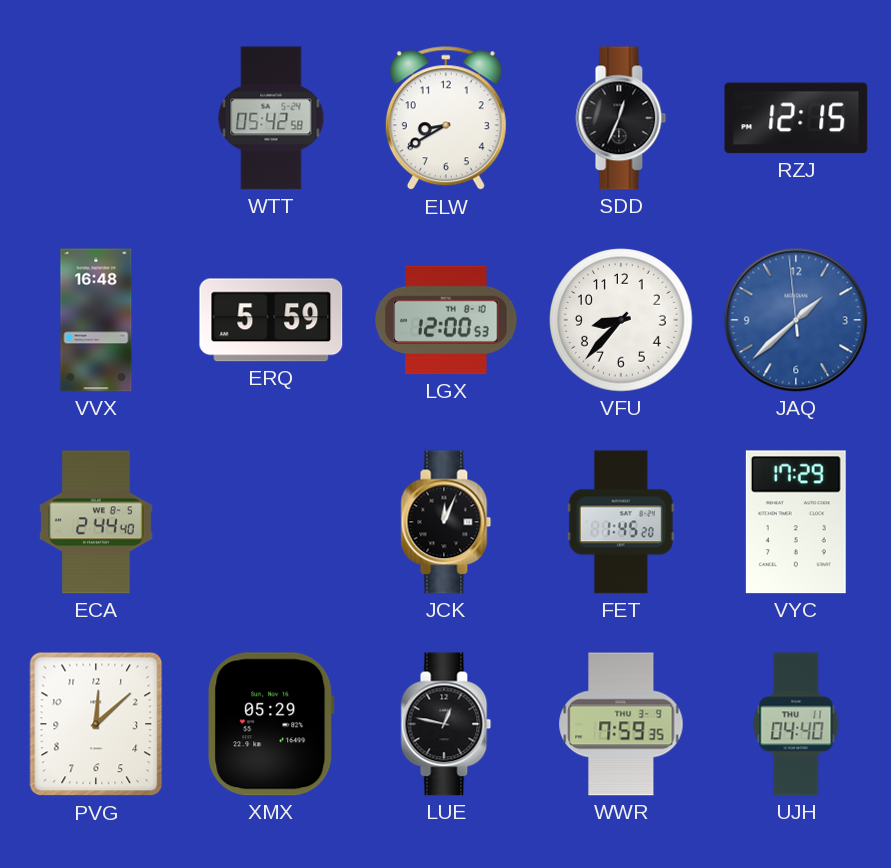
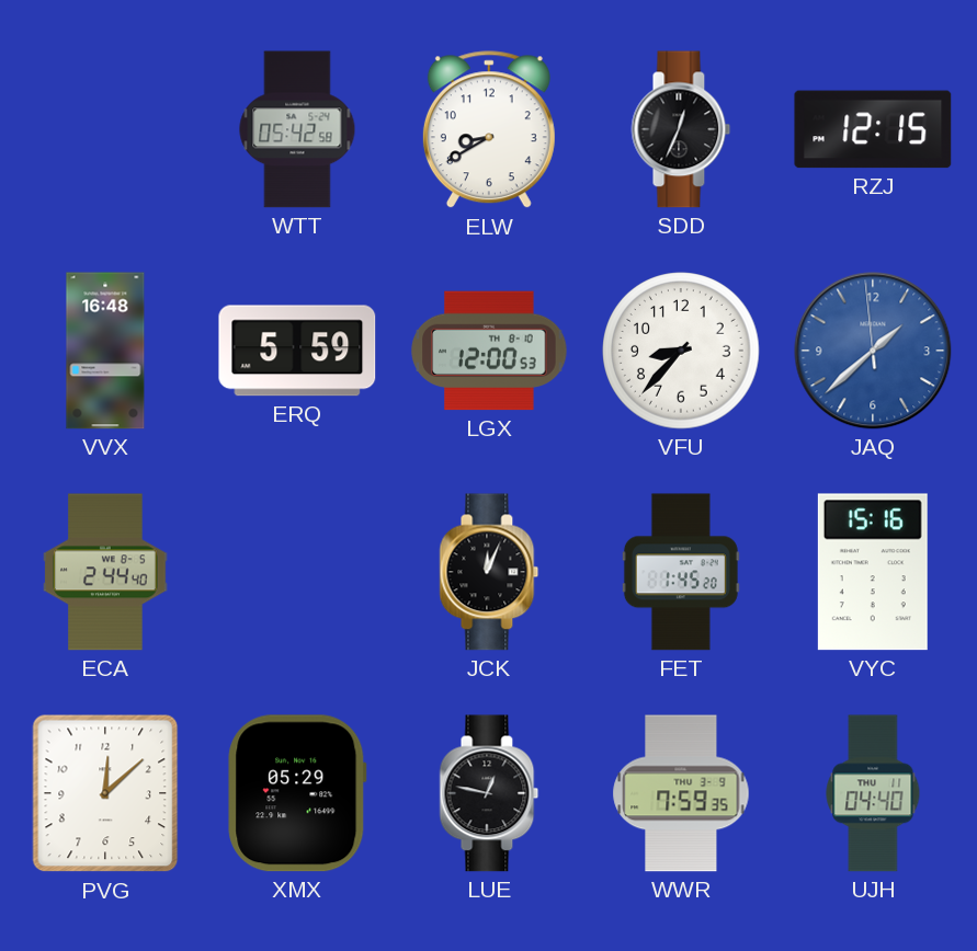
VYC: 17:29 -> 15:16 (873, 572)
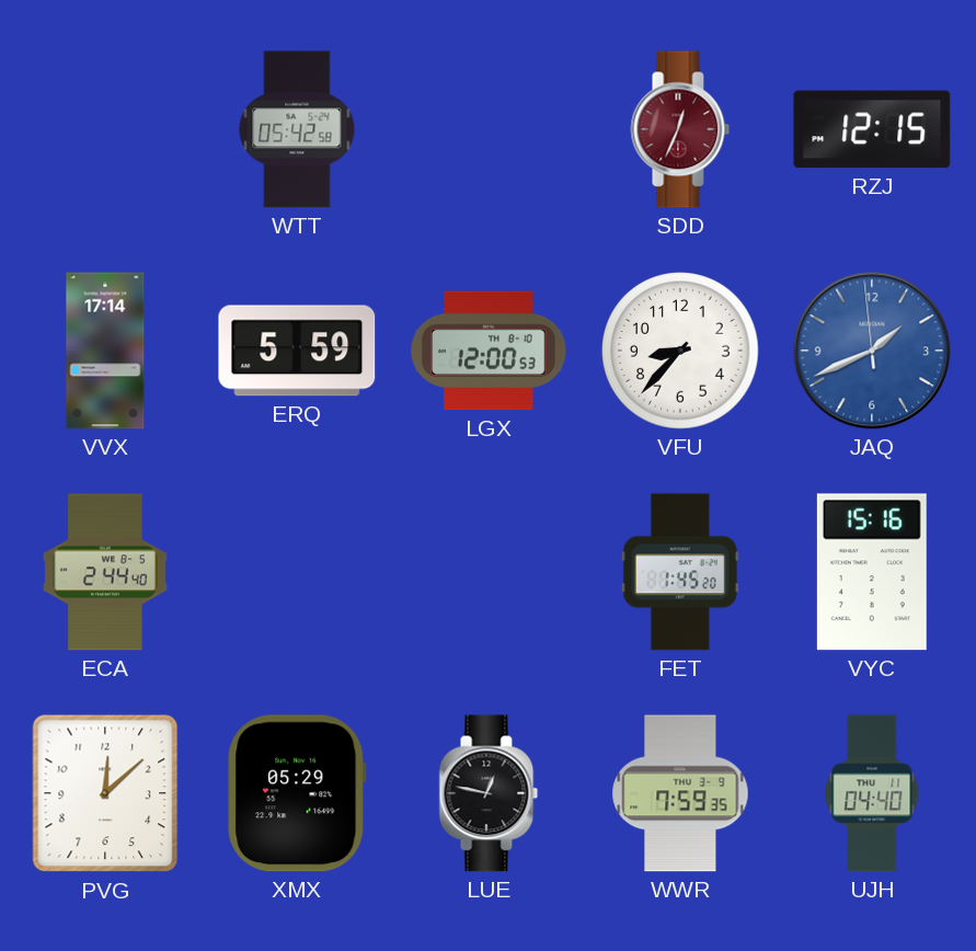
ELW: 8:40 -> none (489, 130)
SDD dial: black -> burgundy (680, 129)
VVX: 16:48 -> 17:14 (105, 351)
JAQ: 1:37 -> 1:40 (872, 351)
JCK: 12:04 -> none (489, 572)
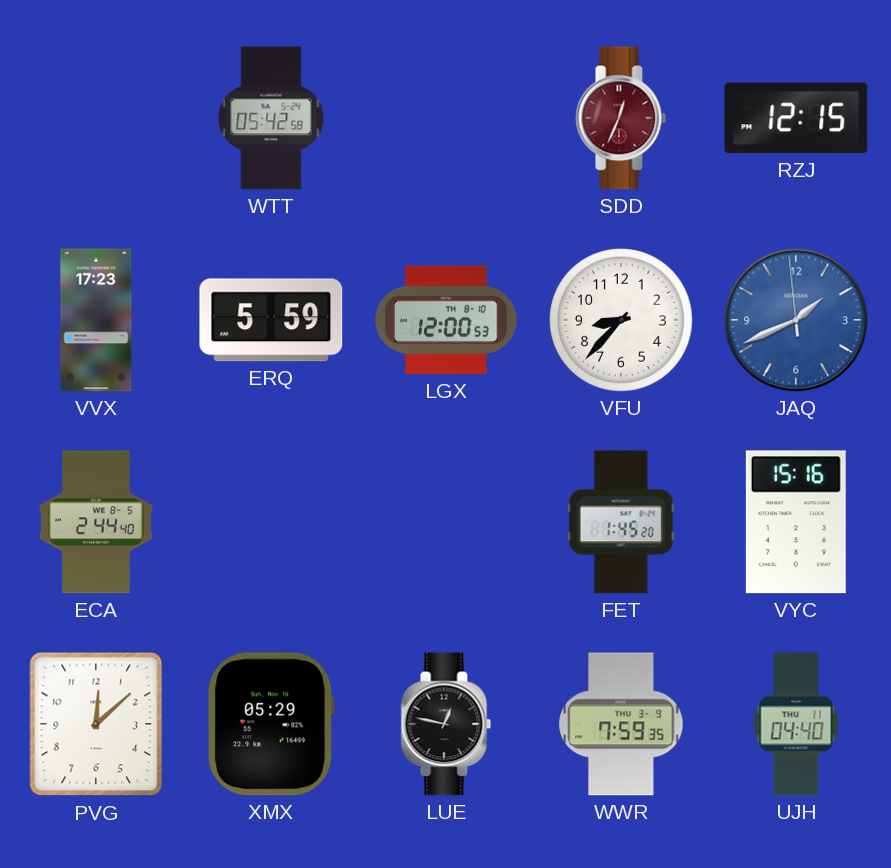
VVX: 17:14 -> 17:23 (96, 320)
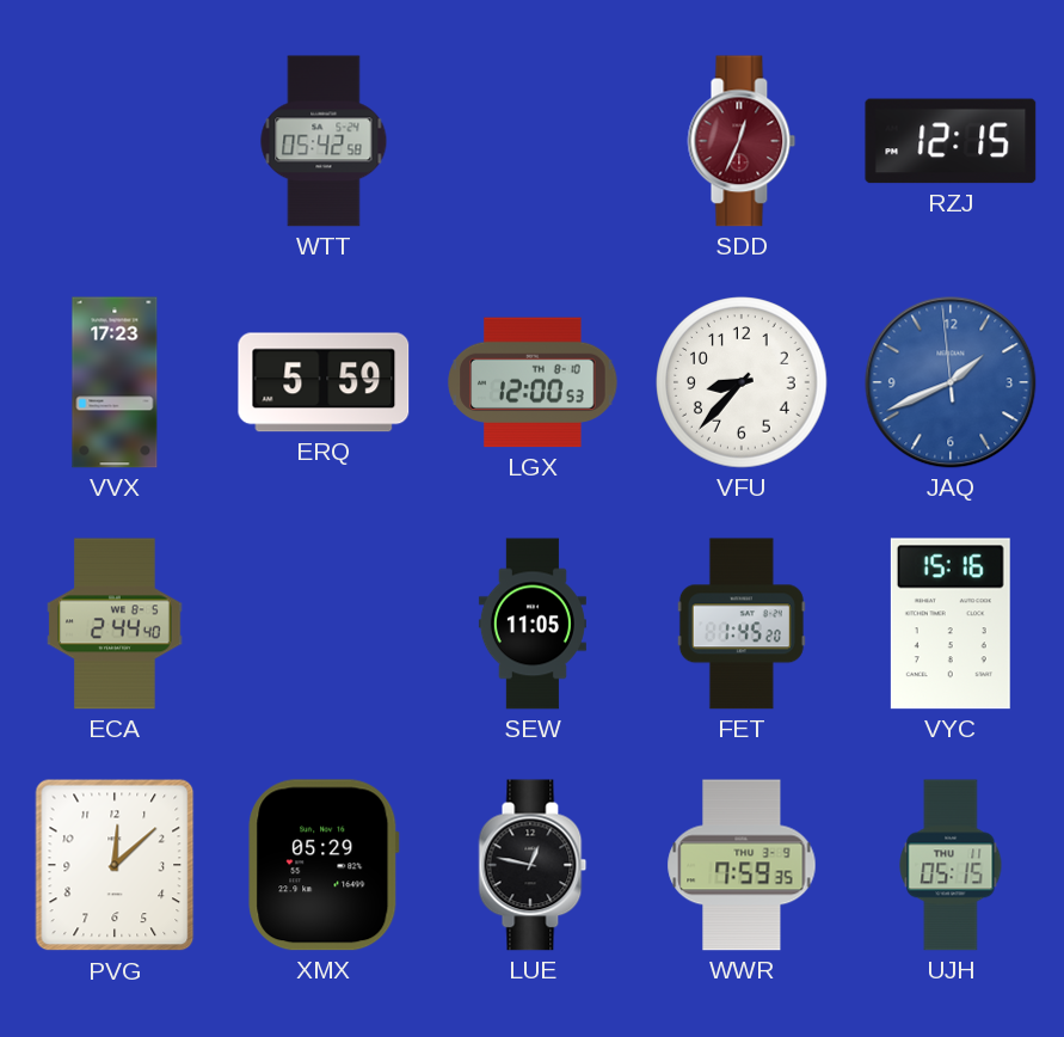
SEW: none -> 11:05 (533, 624)
UJH: 04:40 -> 05:15 (951, 865)
